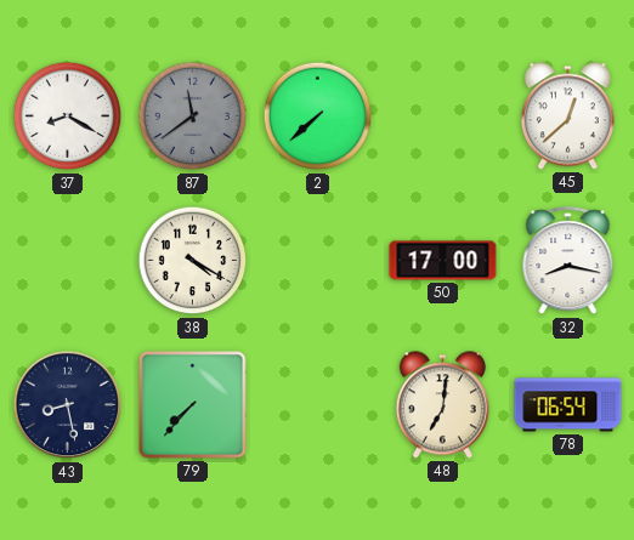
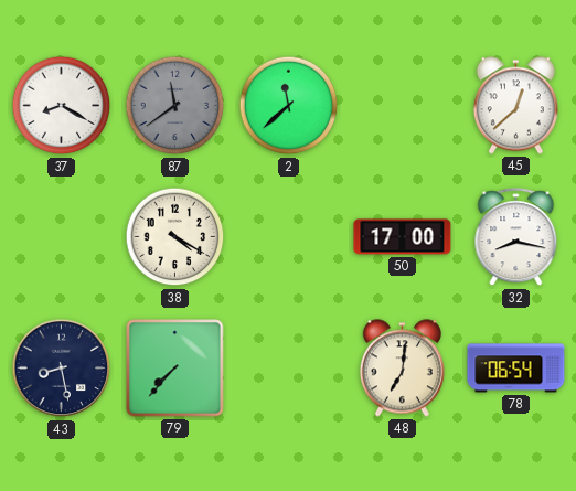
2: 7:38 -> 11:38 (289, 106)
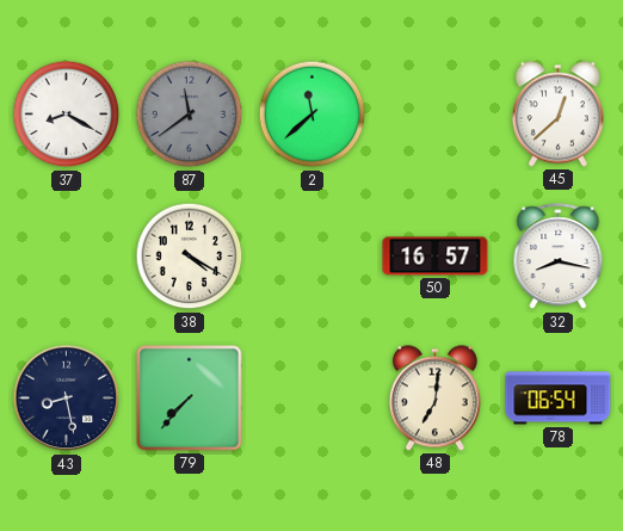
50: 17:00 -> 16:57 (436, 257)
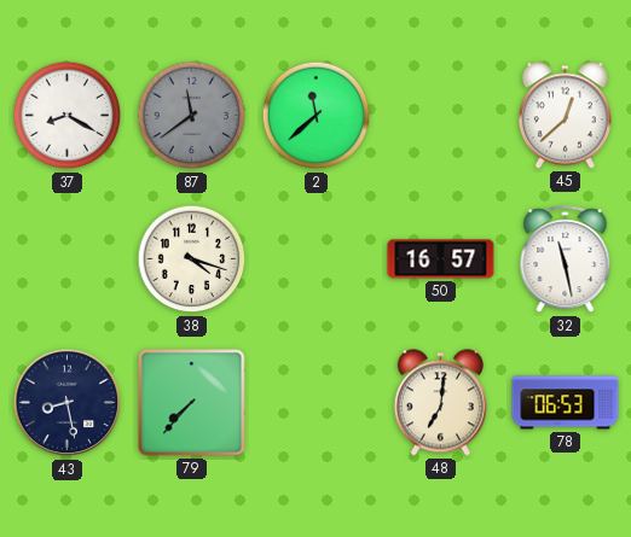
38: 4:20 -> 4:18 (192, 259)
32: 8:17 -> 11:28 (566, 259)
78: 06:54 -> 06:53 (566, 403)
